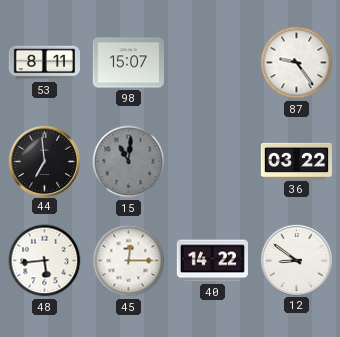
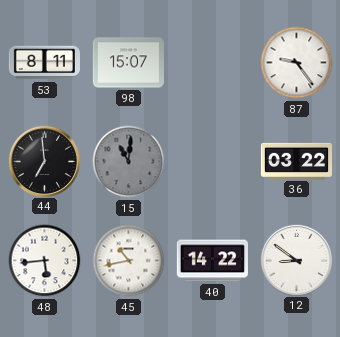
45: 12:15 -> 10:43 (129, 261)
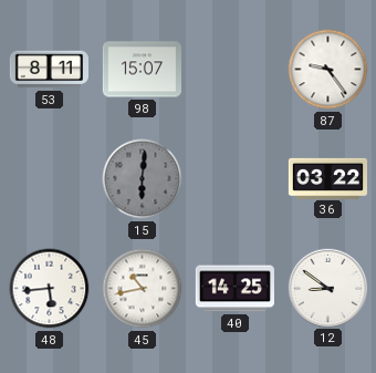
44: 6:59 -> none (44, 161)
15: 11:01 -> 6:01 (143, 179)
40: 14:22 -> 14:25 (234, 289)
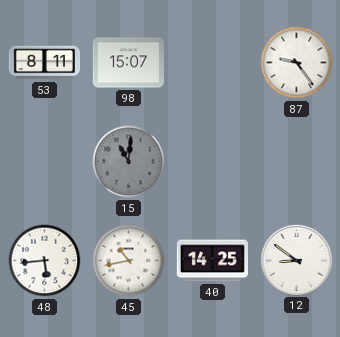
15: 6:01 -> 11:01 (129, 162)
36: 03:22 -> none (327, 178)
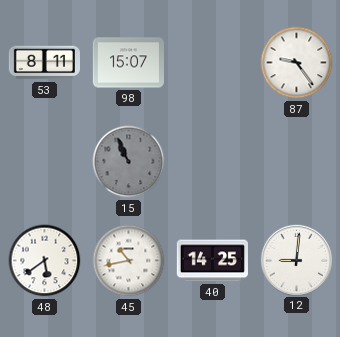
15: 11:01 -> 10:56 (129, 162)
48: 5:44 -> 5:39 (45, 261)
12: 8:51 -> 9:01 (296, 260)
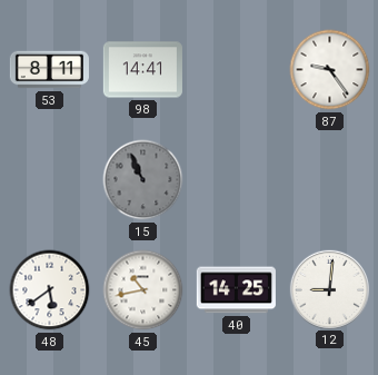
98: 15:07 -> 14:41 (142, 70)
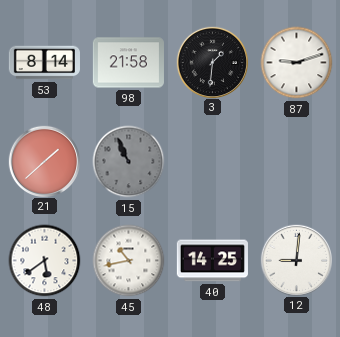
53: 8:11 -> 8:14 (44, 63)
98: 14:41 -> 21:58 (128, 63)
3: none -> 1:31 (212, 62)
87: 9:24 -> 9:12 (297, 63)
21: none -> 1:38 (44, 161)
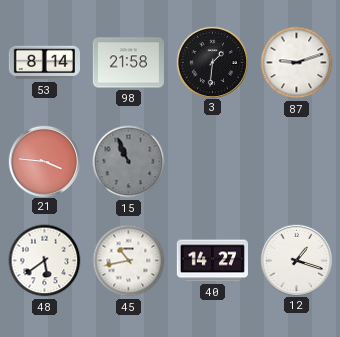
21: 1:38 -> 3:46 (44, 161)
40: 14:25 -> 14:27 (212, 261)
12: 9:01 -> 1:18 (296, 260)
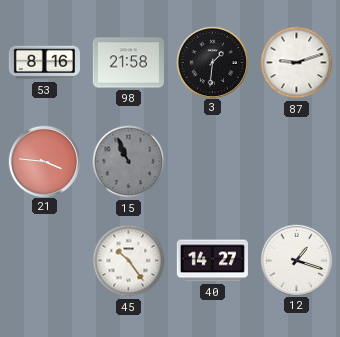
53: 8:14 -> 8:16 (44, 63)
48: 5:39 -> none (45, 261)
45: 10:43 -> 10:24 (129, 261)
